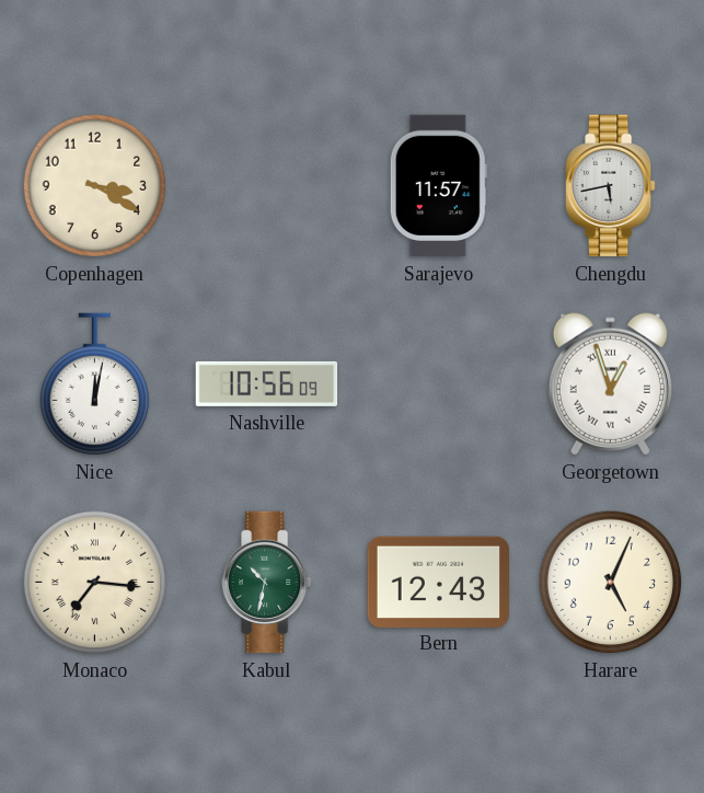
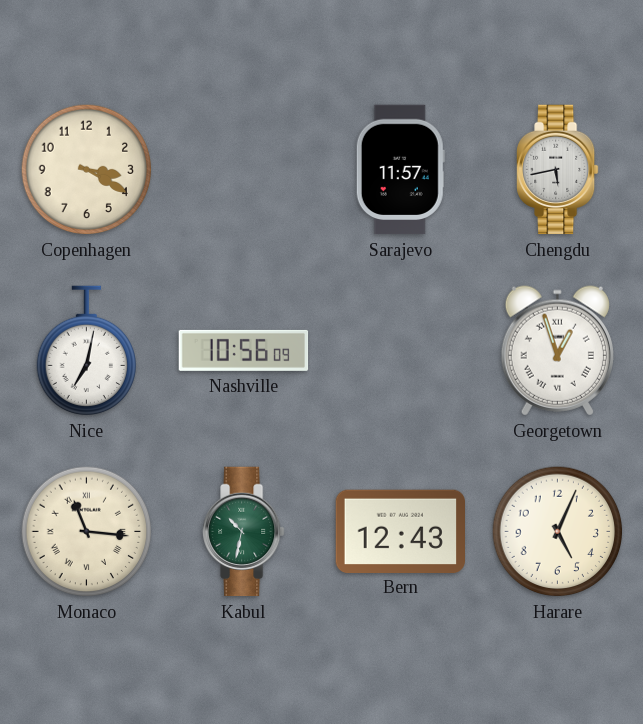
Nice: 12:02 -> 7:02 (86, 351)
Monaco: 7:16 -> 11:16 (87, 532)
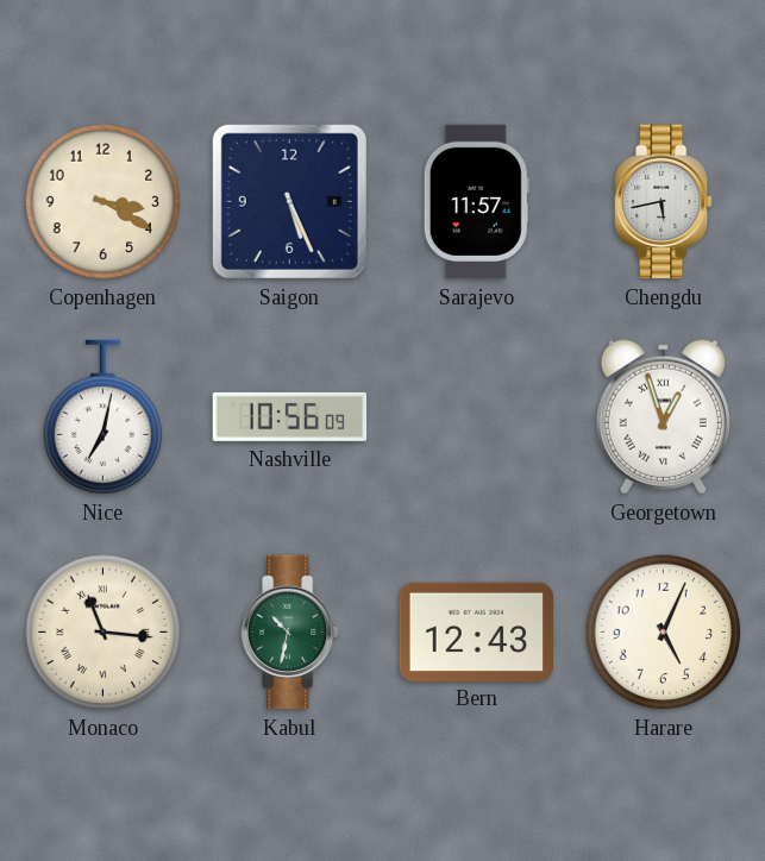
Saigon: none -> 5:26 (289, 201)
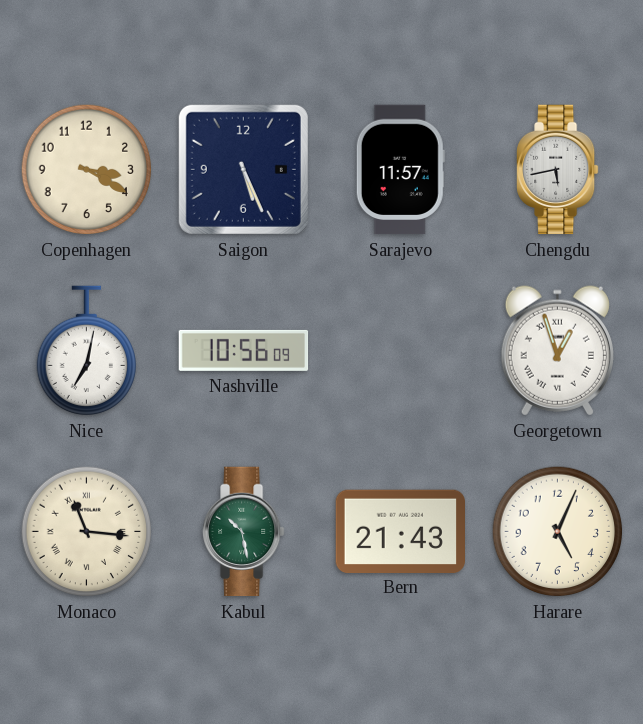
Kabul: 10:32 -> 10:28 (244, 532)
Bern: 12:43 -> 21:43 (400, 531)
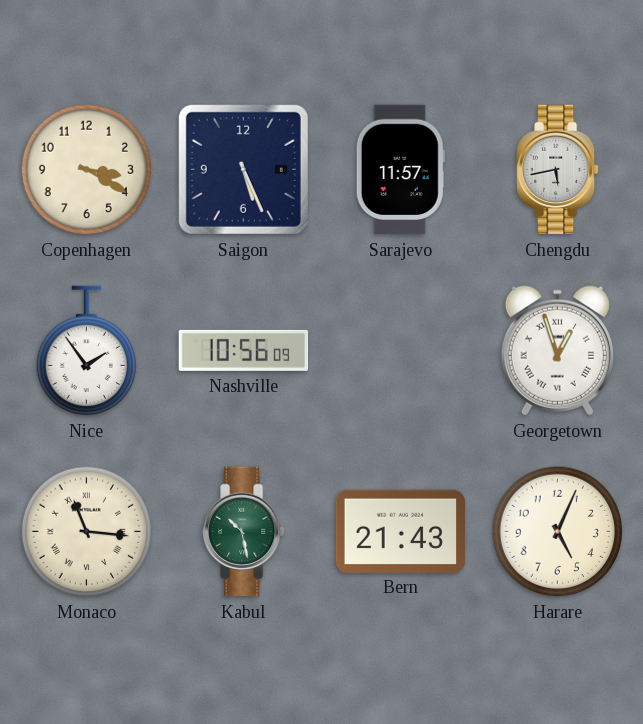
Nice: 7:02 -> 1:54 (86, 351)
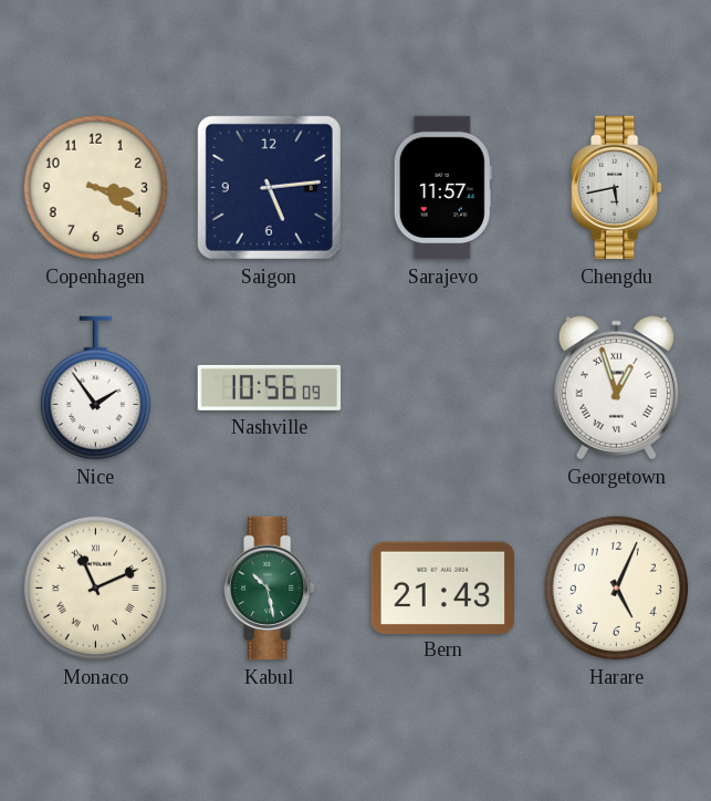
Saigon: 5:26 -> 5:14 (269, 187)
Monaco: 11:16 -> 11:11 (96, 589)
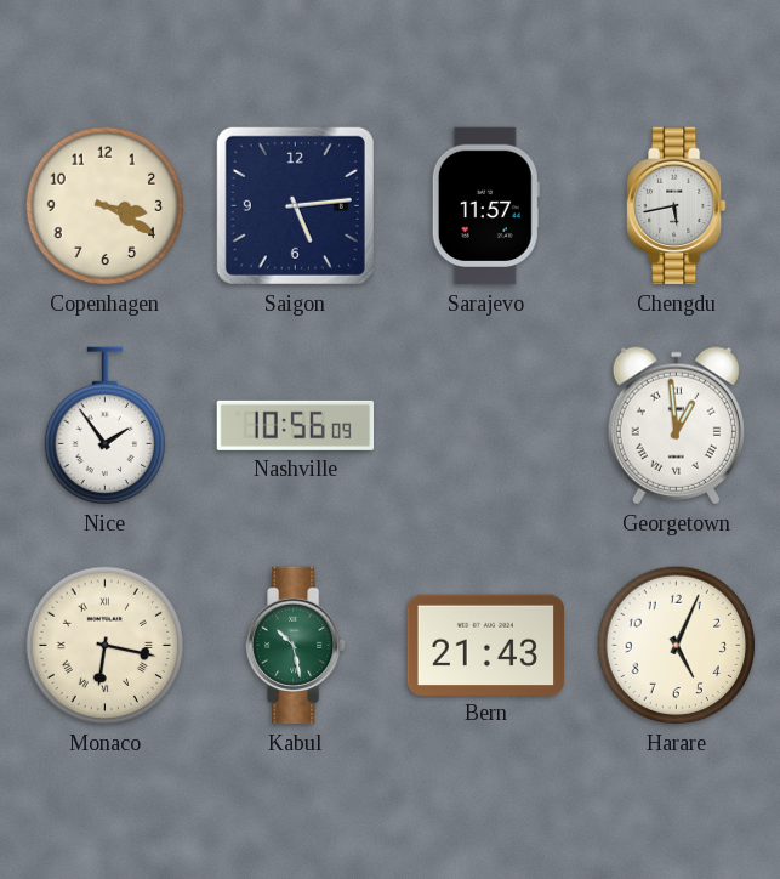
Georgetown: 12:57 -> 12:59 (676, 426)
Monaco: 11:11 -> 6:17 (106, 646)
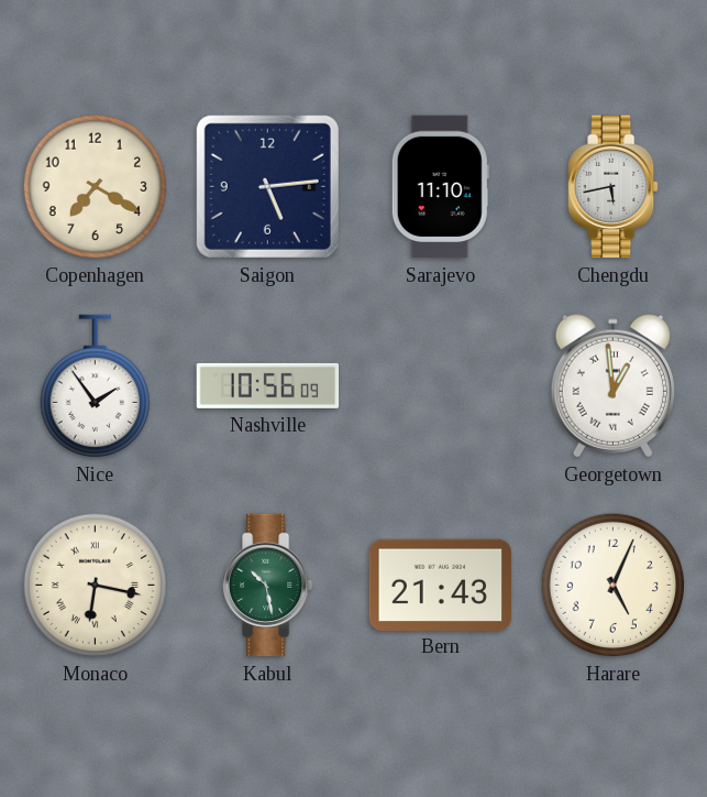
Copenhagen: 3:20 -> 7:20 (96, 187)
Sarajevo: 11:57 -> 11:10 (440, 187)
